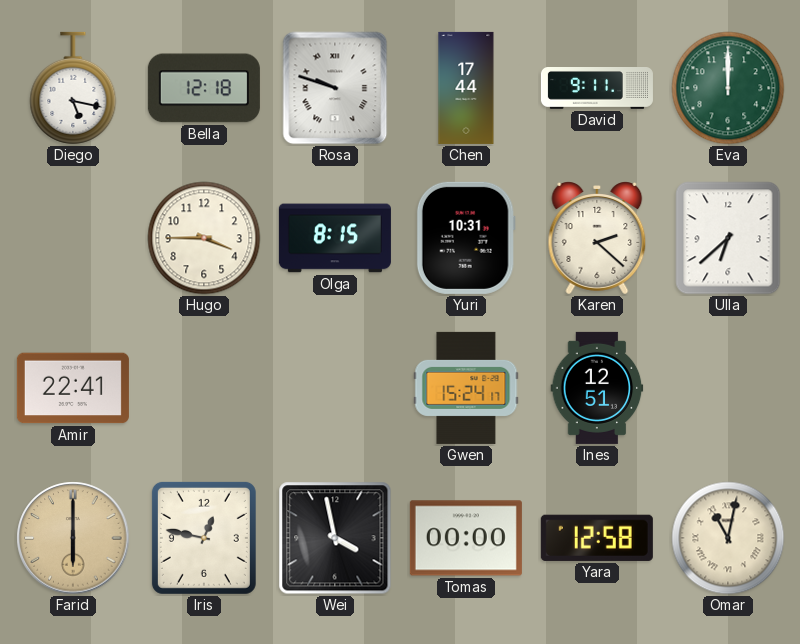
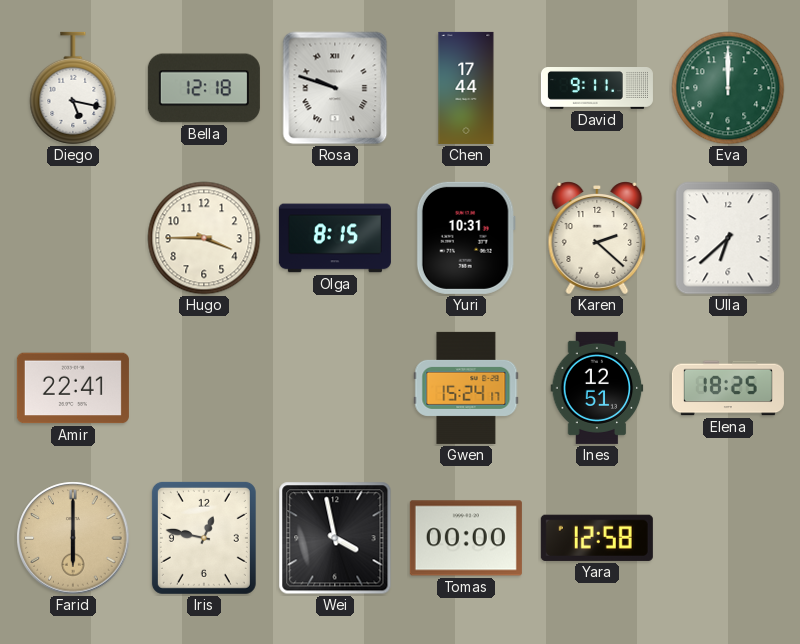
Elena: none -> 18:25 (728, 388)
Omar: 11:02 -> none (728, 538)
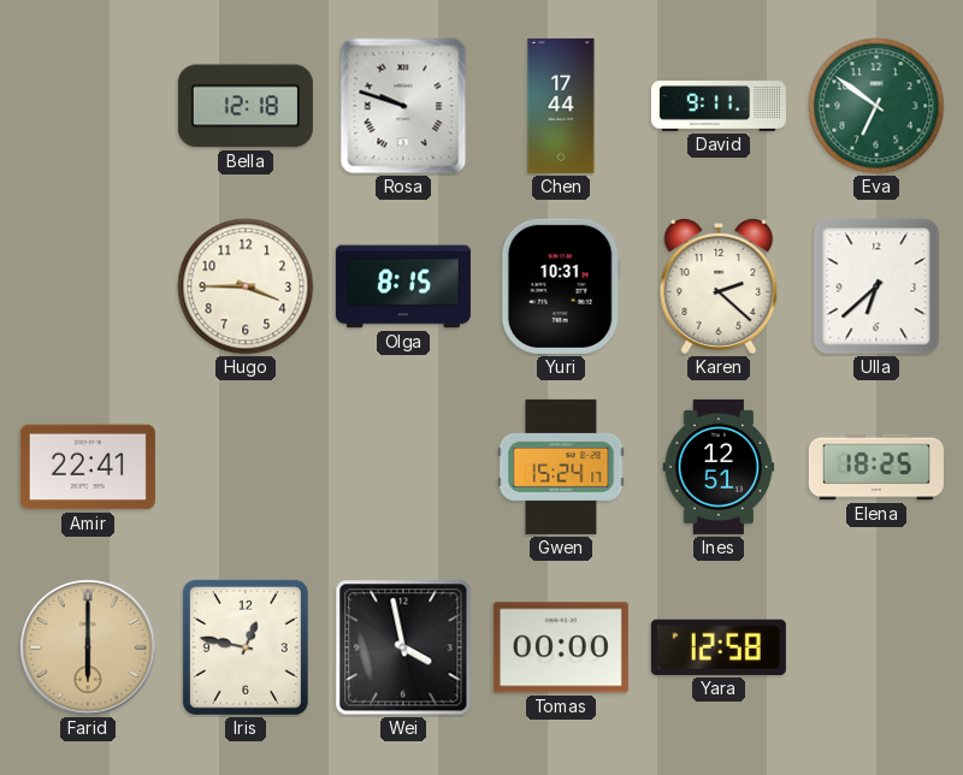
Diego: 5:17 -> none (73, 88)
Eva: 12:00 -> 6:51 (876, 106)
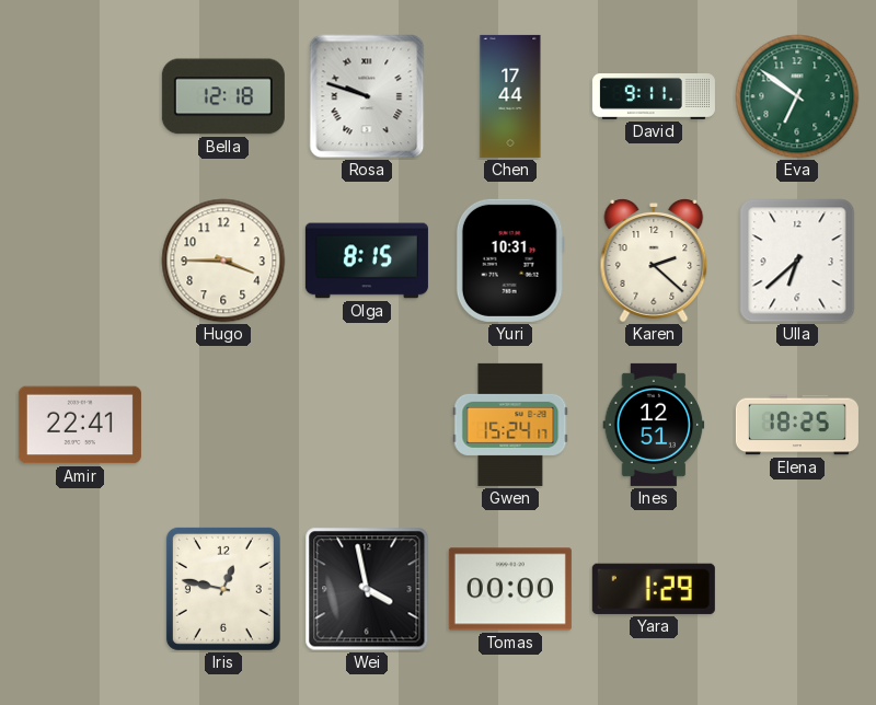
Farid: 6:00 -> none (88, 647)
Yara: 12:58 -> 1:29 (654, 589)
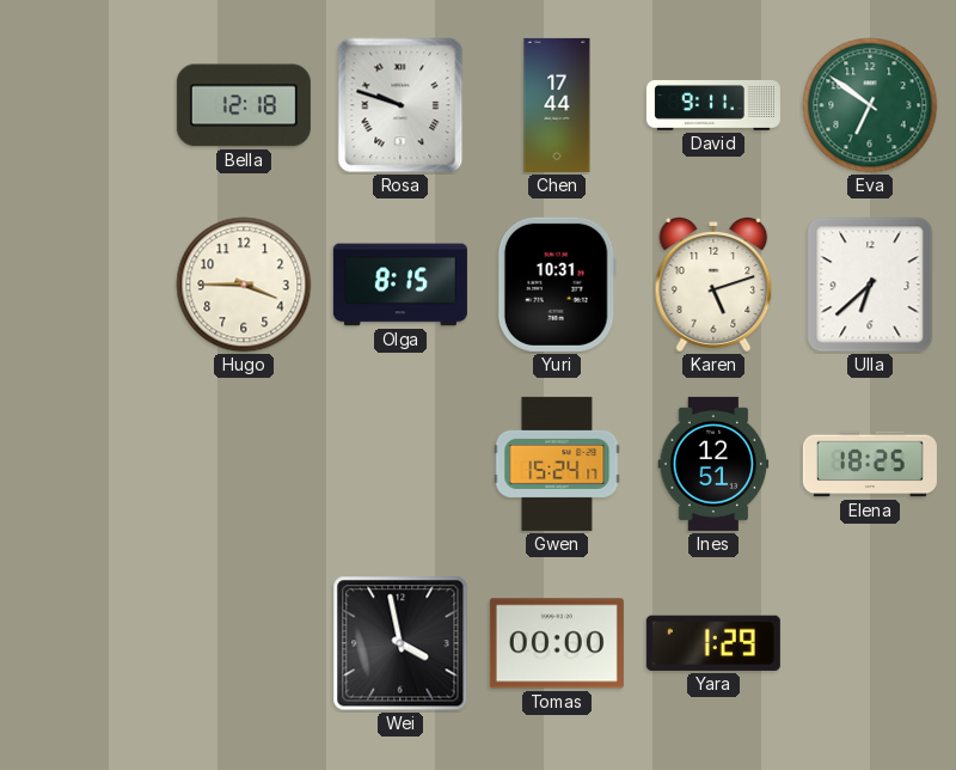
Karen: 2:22 -> 5:12 (713, 285)
Amir: 22:41 -> none (80, 425)
Iris: 12:47 -> none (223, 589)
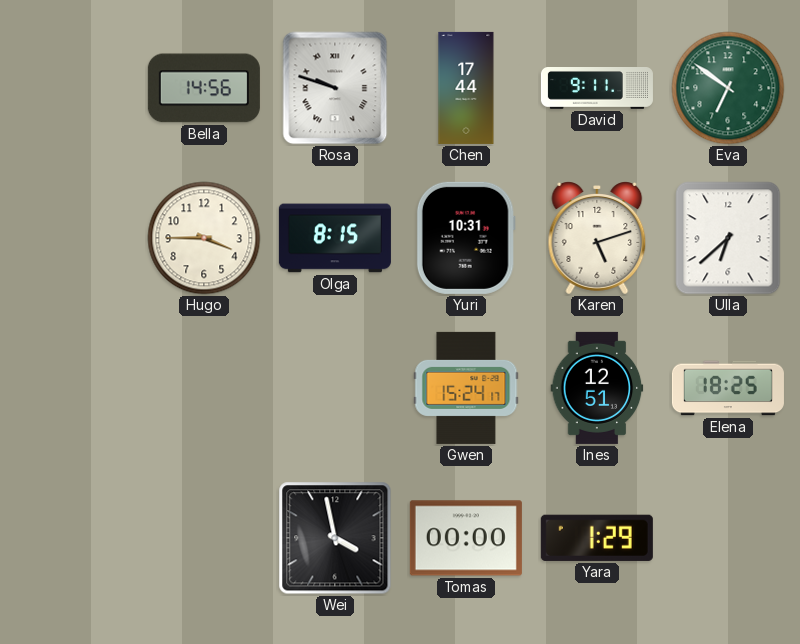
Bella: 12:18 -> 14:56 (204, 88)
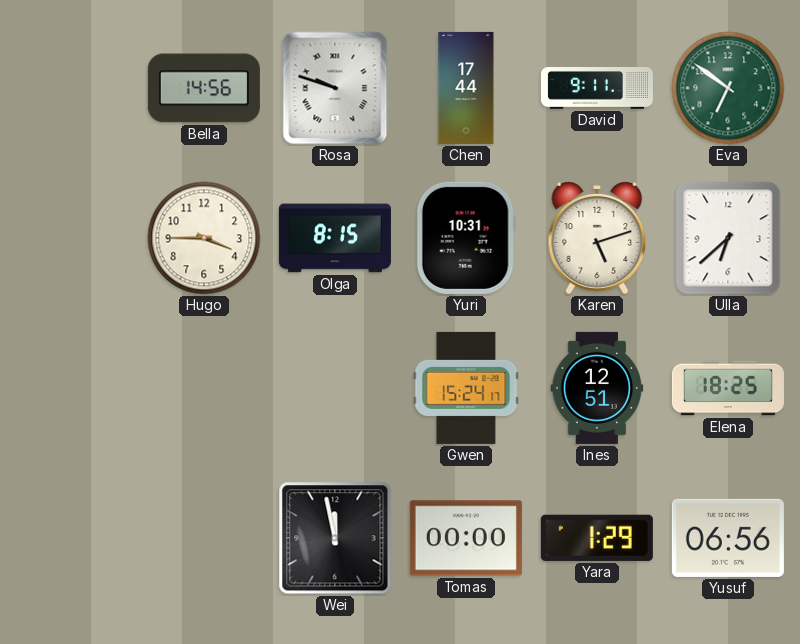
Wei: 3:58 -> 11:58 (335, 538)
Yusuf: none -> 06:56 (728, 538)
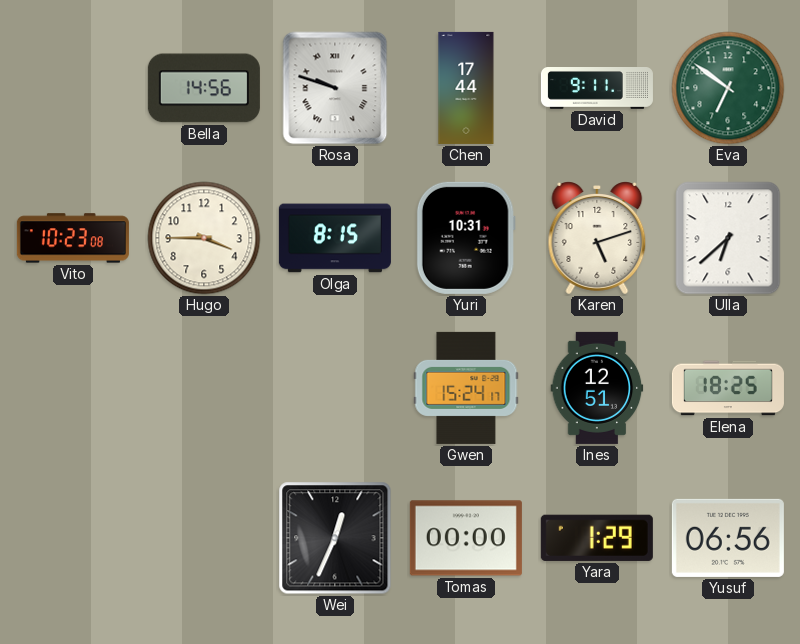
Vito: none -> 10:23 (73, 238)
Wei: 11:58 -> 12:34 (335, 538)
